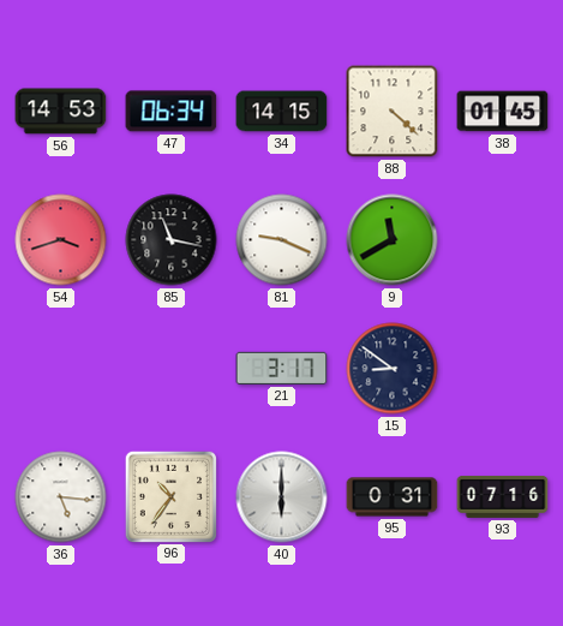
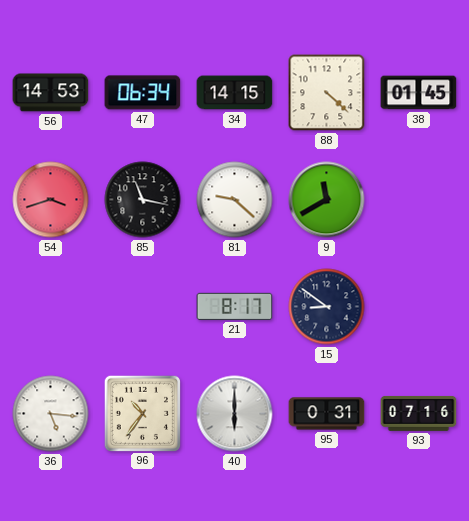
81: 9:19 -> 9:22 (235, 200)
21: 3:17 -> 8:17 (235, 306)
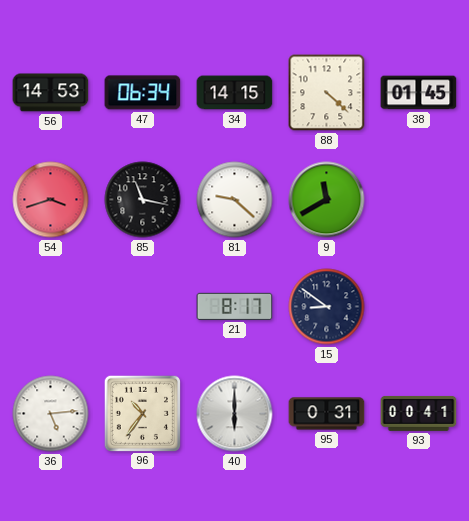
36: 5:16 -> 5:14 (51, 414)
93: 07:16 -> 00:41 (419, 413)
